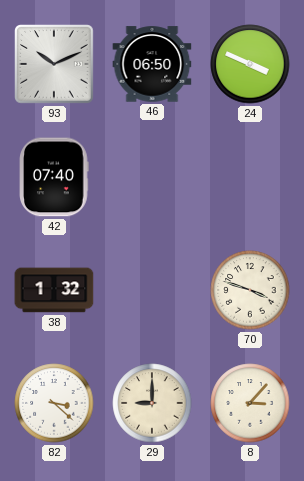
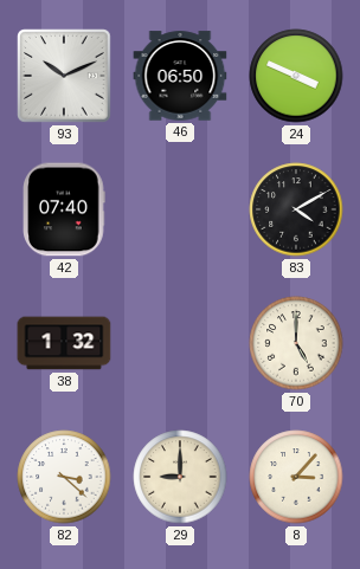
83: none -> 4:10 (296, 209)
70: 3:48 -> 5:00 (296, 343)
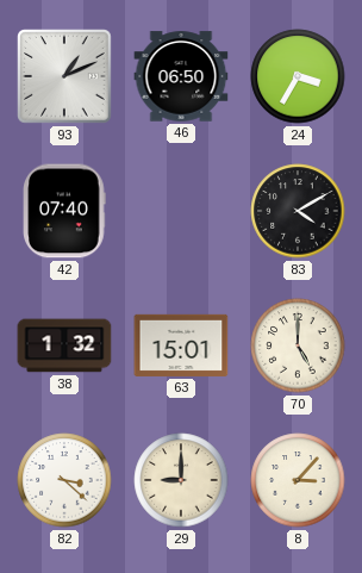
93: 10:11 -> 1:11 (64, 76)
24: 3:49 -> 3:35 (298, 76)
63: none -> 15:01 (181, 345)
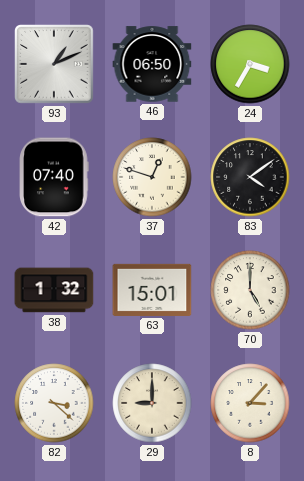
37: none -> 12:48 (152, 177)
83: 4:10 -> 4:09 (250, 177)
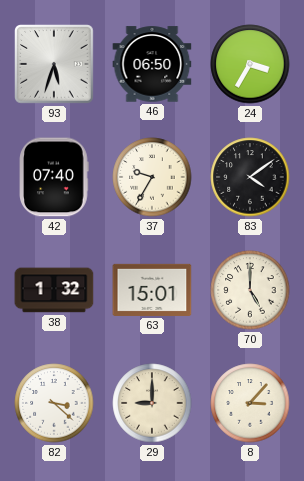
93: 1:11 -> 5:33 (54, 64)
37: 12:48 -> 9:35 (152, 177)
